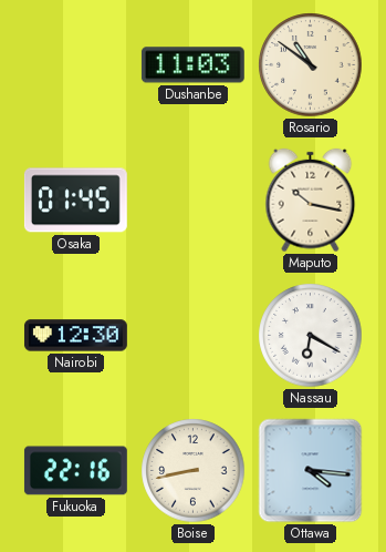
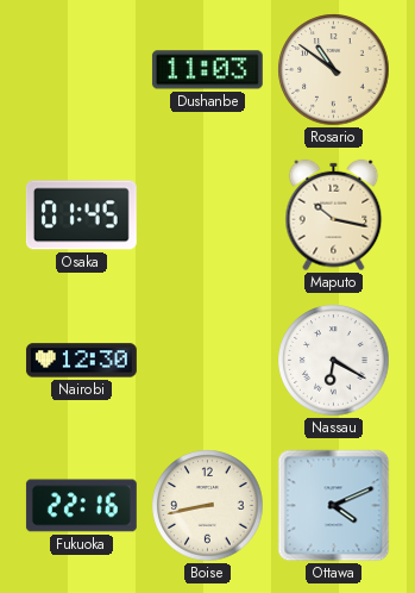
Ottawa: 4:16 -> 4:11 (334, 506)
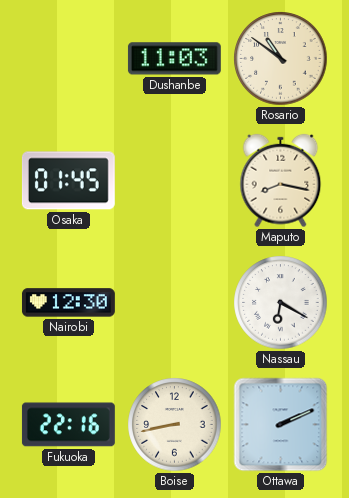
Maputo: 10:17 -> 8:17 (281, 181)
Ottawa: 4:11 -> 2:11 (281, 425)
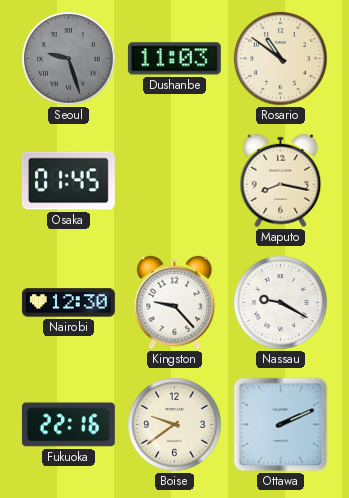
Seoul: none -> 9:27 (69, 59)
Kingston: none -> 9:23 (175, 303)
Nassau: 6:20 -> 9:20 (281, 303)
Boise: 8:43 -> 9:39 (175, 425)
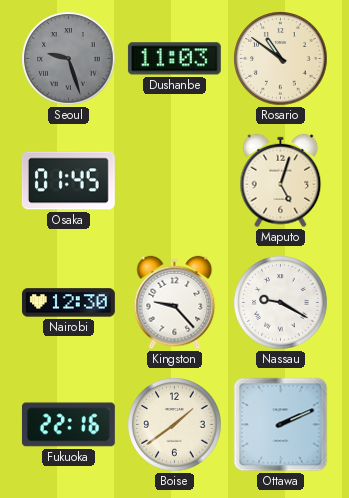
Maputo: 8:17 -> 5:03 (281, 181)
Boise: 9:39 -> 1:39 (175, 425)
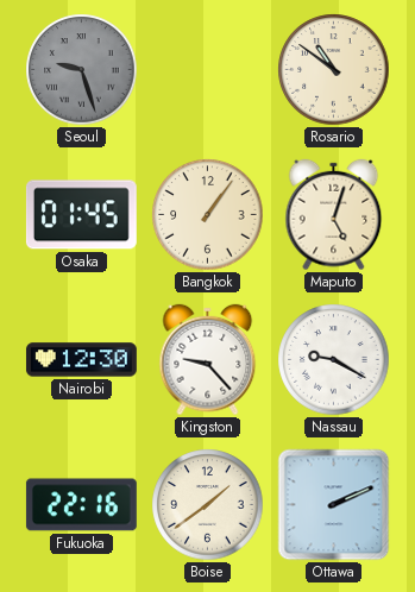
Dushanbe: 11:03 -> none (174, 59)
Bangkok: none -> 1:06 (208, 215)
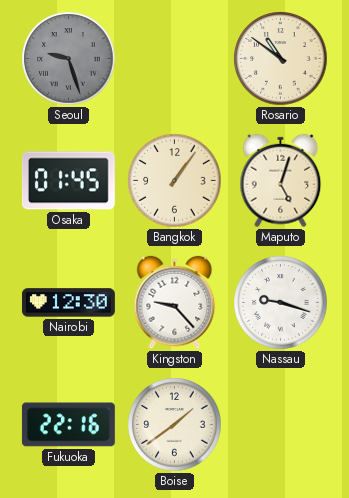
Nassau: 9:20 -> 9:18 (281, 303)
Ottawa: 2:11 -> none (334, 505)
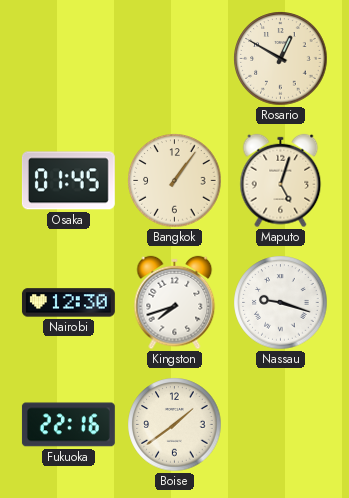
Seoul: 9:27 -> none (69, 59)
Rosario: 10:51 -> 12:50 (281, 59)
Kingston: 9:23 -> 7:42 (175, 303)
